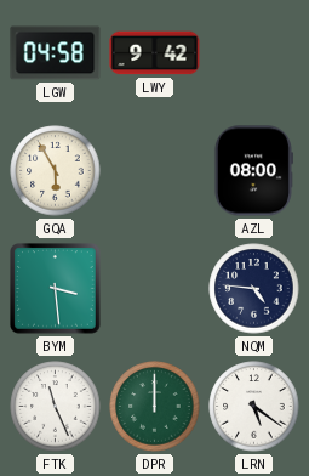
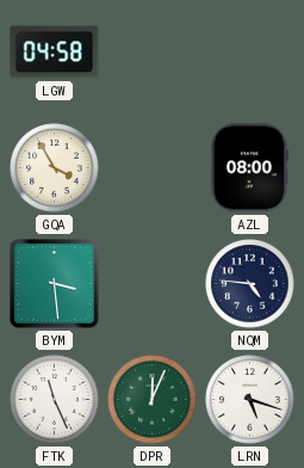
LWY: 9:42 -> none (155, 53)
GQA: 5:55 -> 3:55 (55, 168)
DPR: 12:00 -> 12:04 (153, 400)
LRN: 5:21 -> 5:18 (250, 400)
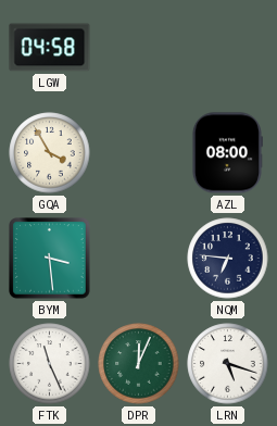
NQM: 4:46 -> 6:46 (228, 259)
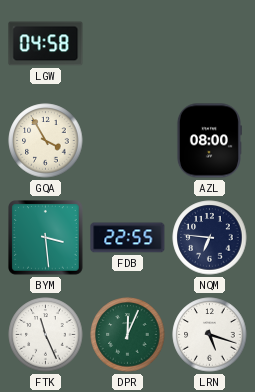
FDB: none -> 22:55 (128, 238)
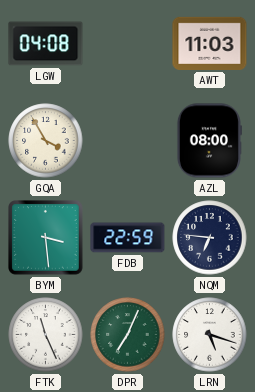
LGW: 04:58 -> 04:08 (46, 44)
AWT: none -> 11:03 (210, 43)
FDB: 22:55 -> 22:59 (128, 238)
DPR: 12:04 -> 7:04 (128, 335)
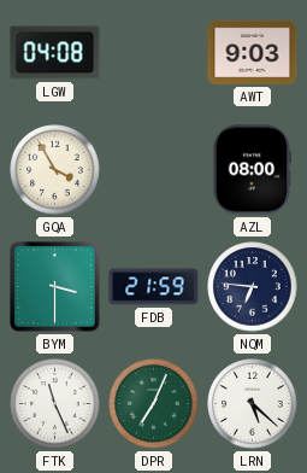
AWT: 11:03 -> 9:03 (253, 52)
BYM: 3:29 -> 3:30 (55, 287)
FDB: 22:59 -> 21:59 (154, 287)
LRN: 5:18 -> 5:22 (253, 404)
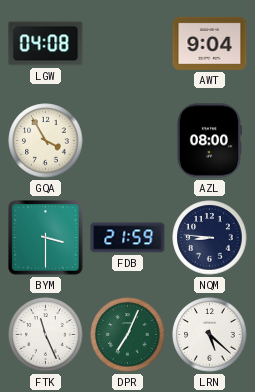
AWT: 9:03 -> 9:04 (210, 43)
NQM: 6:46 -> 8:46 (210, 238)
